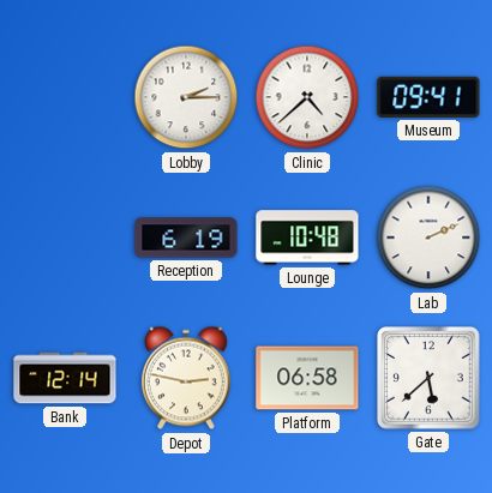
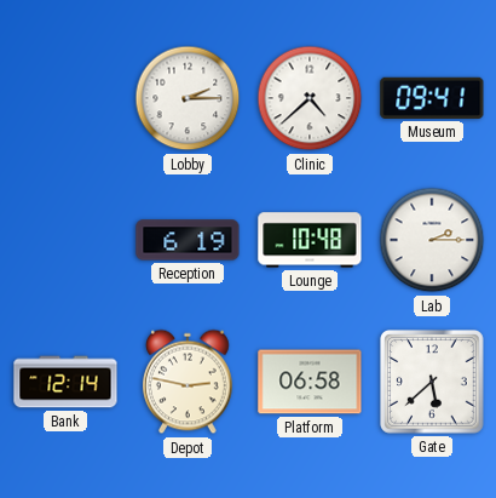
Lab: 2:11 -> 2:15 (432, 240)
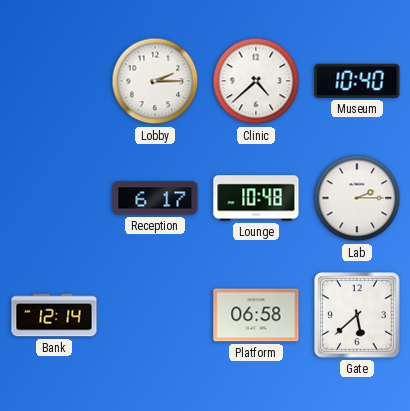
Museum: 09:41 -> 10:40 (357, 81)
Reception: 6:19 -> 6:17 (155, 198)
Depot: 2:47 -> none (189, 382)
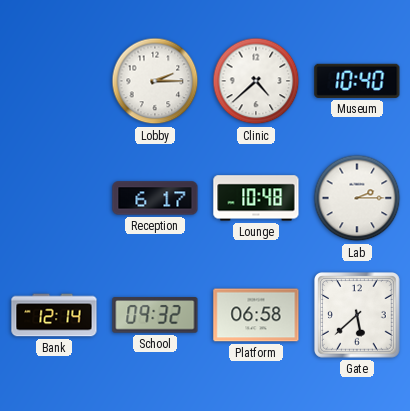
School: none -> 09:32 (155, 315)
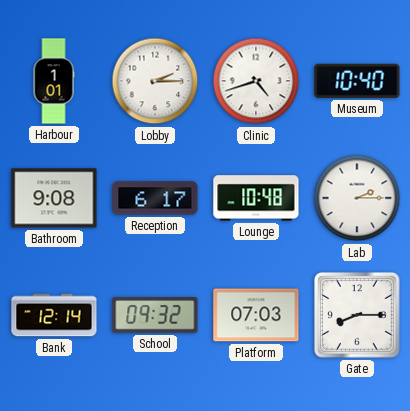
Harbour: none -> 1:01 (54, 81)
Clinic: 4:38 -> 4:42 (256, 81)
Bathroom: none -> 9:08 (54, 198)
Platform: 06:58 -> 07:03 (256, 315)
Gate: 5:38 -> 8:15 (358, 316)
